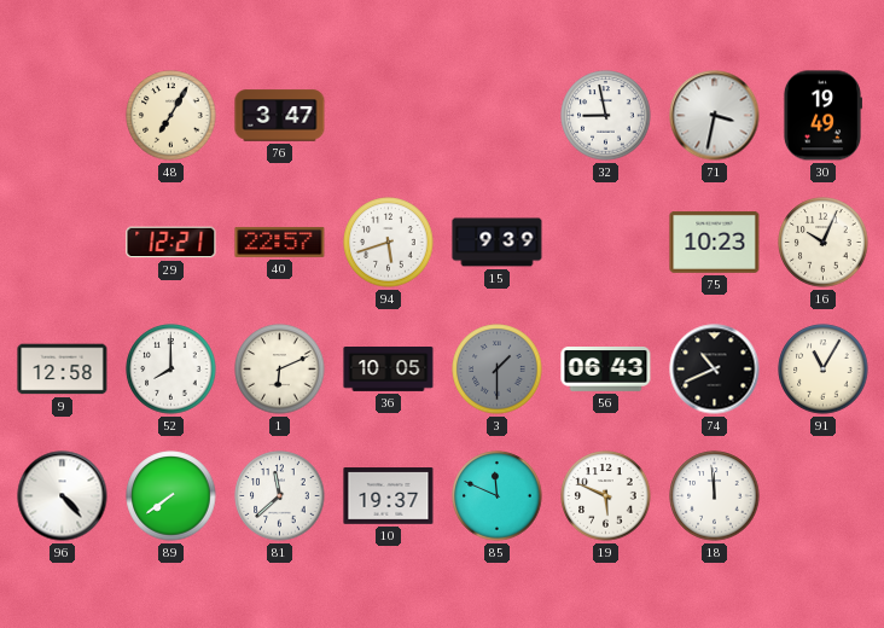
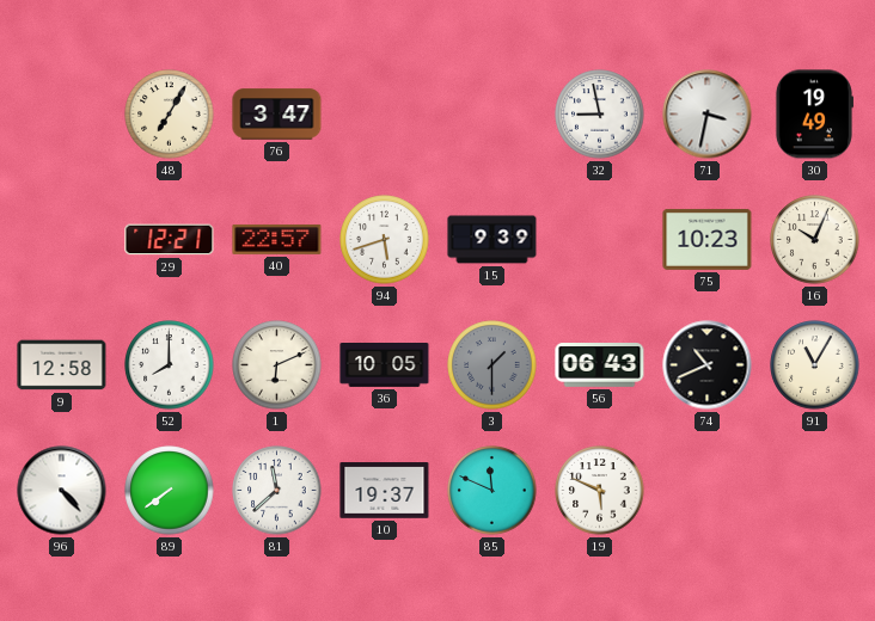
18: 11:59 -> none (715, 496)
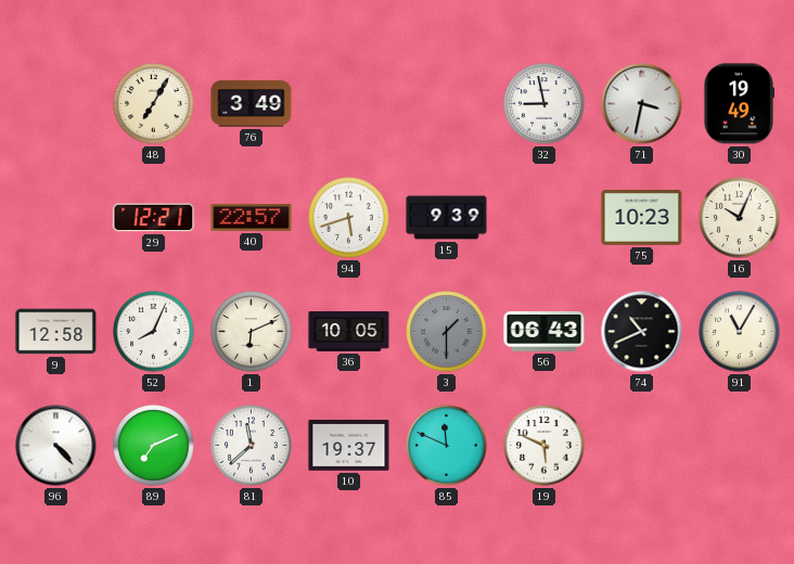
76: 3:47 -> 3:49 (252, 104)
52: 8:00 -> 8:04 (154, 332)
89: 7:39 -> 7:11 (154, 446)
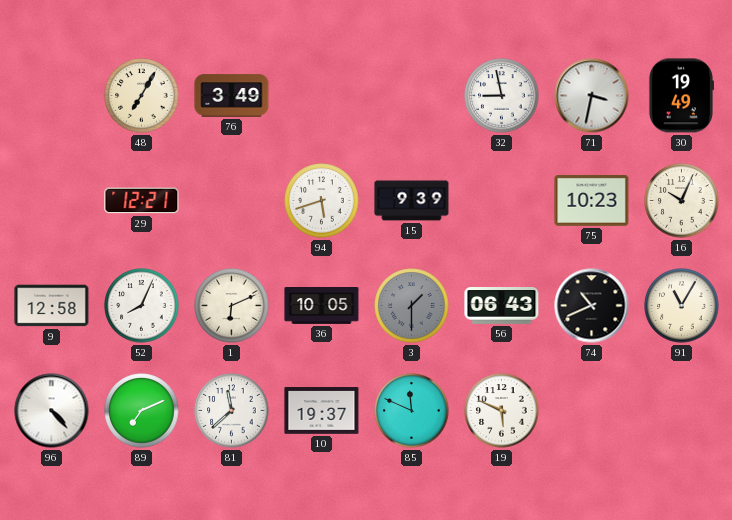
40: 22:57 -> none (252, 217)
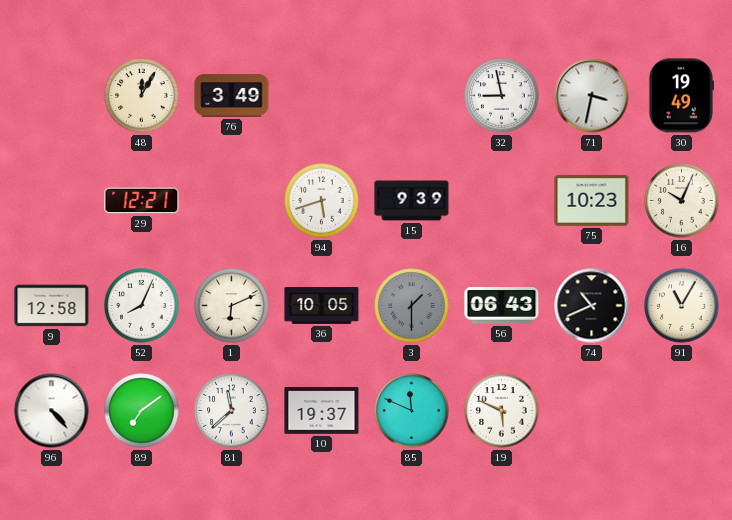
48: 7:05 -> 12:05 (142, 96)
89: 7:11 -> 7:09 (142, 411)
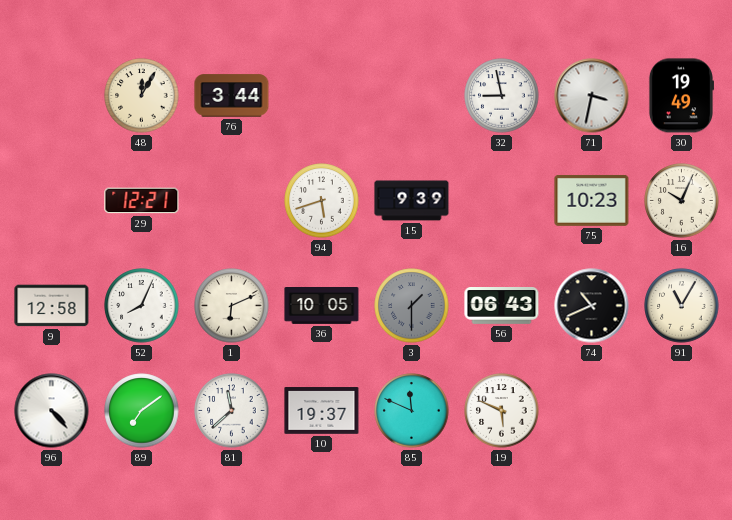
76: 3:49 -> 3:44 (232, 96)
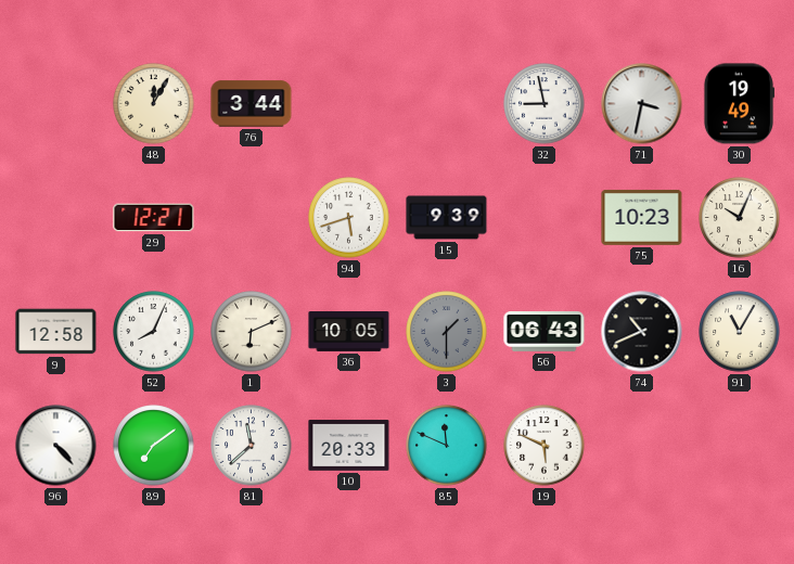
10: 19:37 -> 20:33 (349, 446)
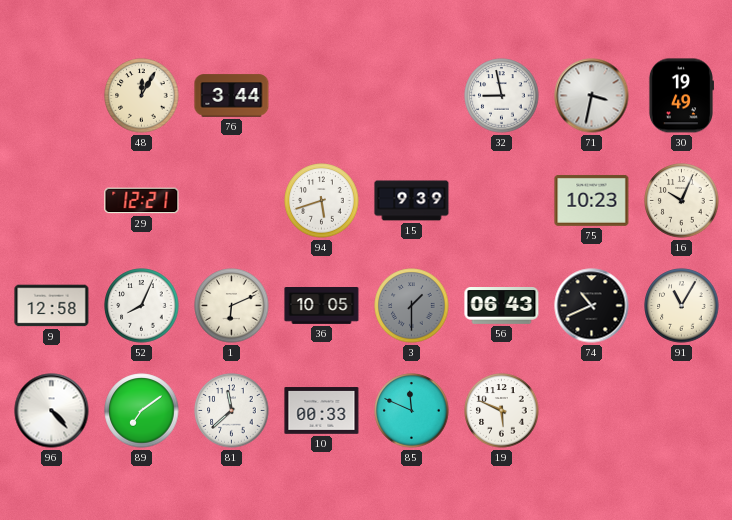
10: 20:33 -> 00:33 (322, 411)
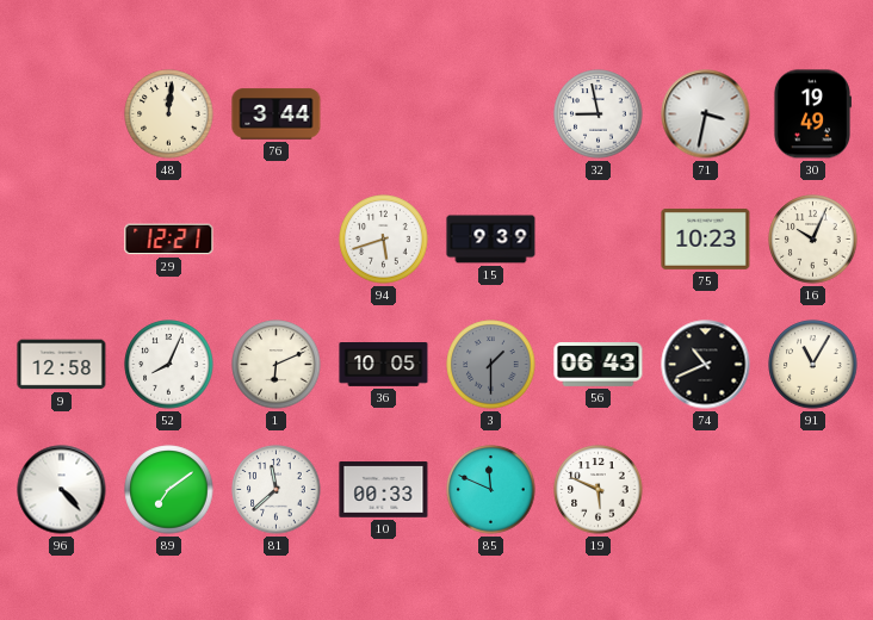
48: 12:05 -> 12:01 (169, 114)
